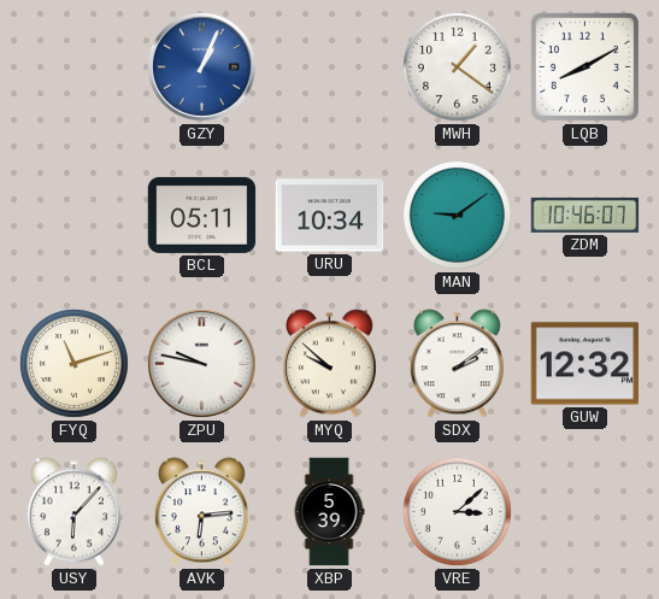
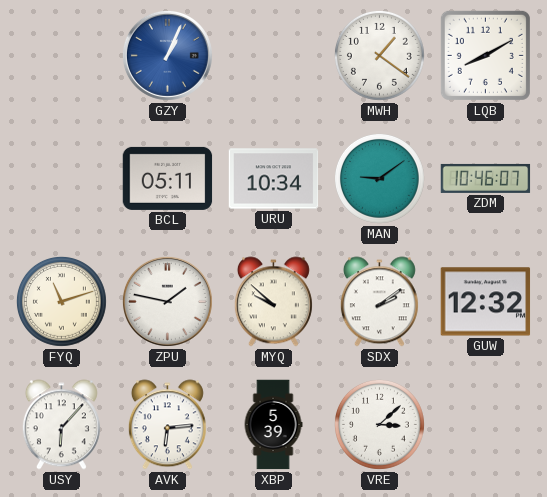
ZPU: 9:47 -> 1:47 (167, 301)
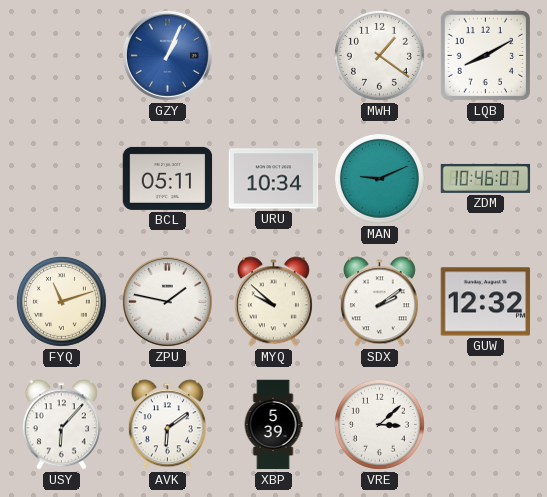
MAN: 9:09 -> 9:11 (379, 178)
AVK: 6:14 -> 6:09 (167, 425)
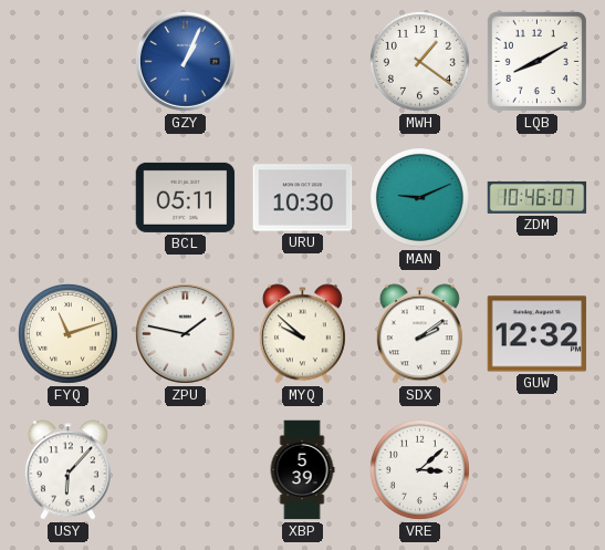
URU: 10:34 -> 10:30 (303, 198)
AVK: 6:09 -> none (167, 425)
